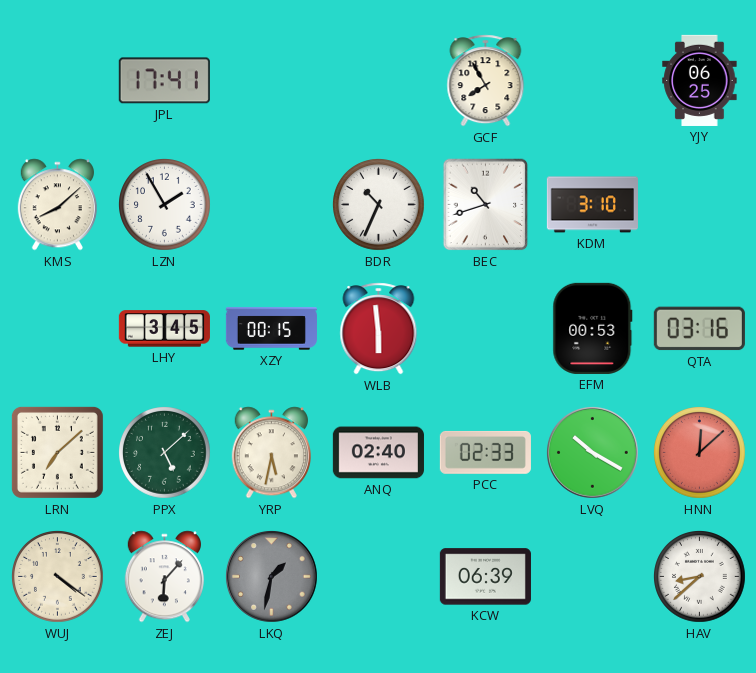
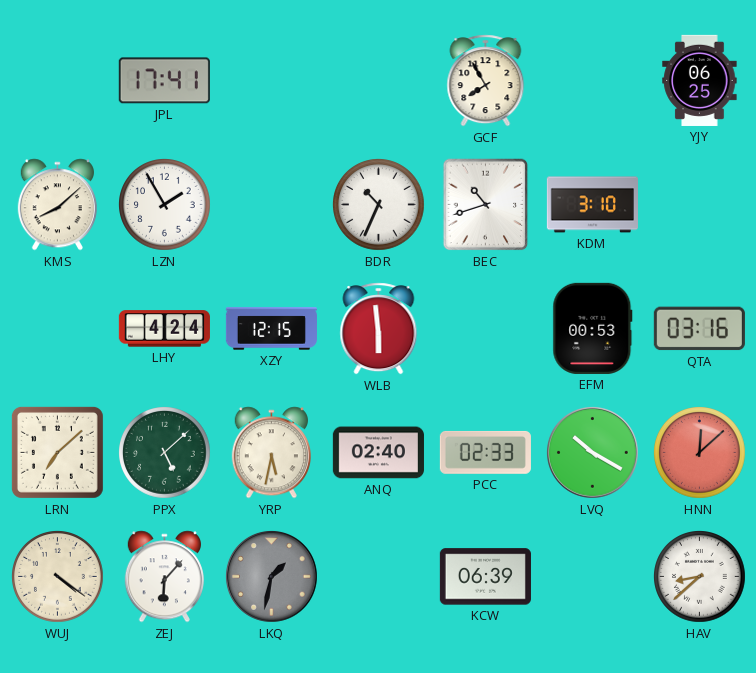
LHY: 3:45 -> 4:24 (164, 329)
XZY: 00:15 -> 12:15 (271, 329)
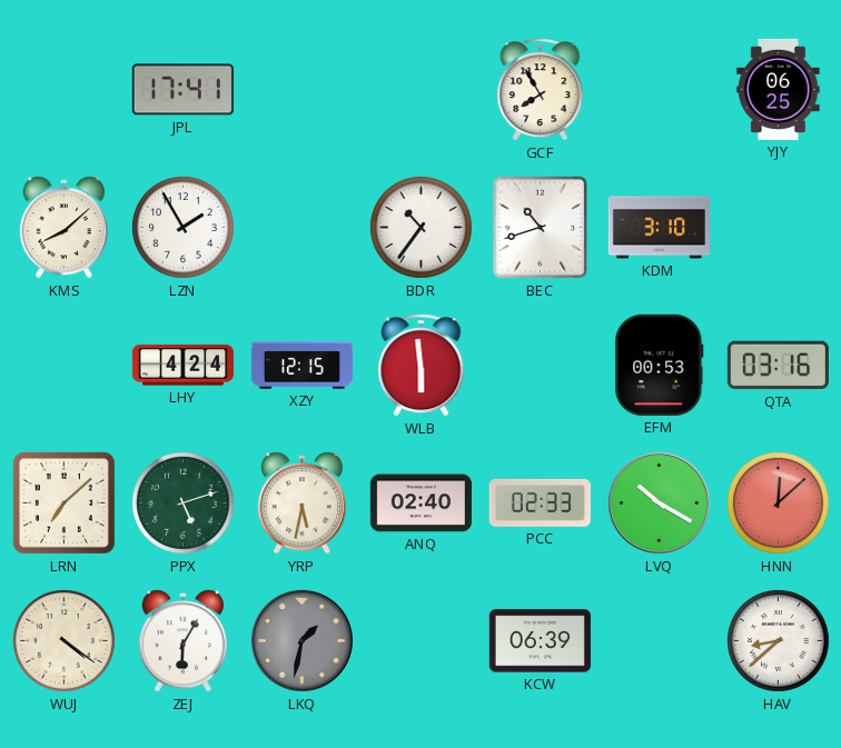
BDR: 10:34 -> 10:36 (422, 228)
PPX: 5:08 -> 5:12 (184, 503)
ZEJ: 6:07 -> 6:05 (182, 641)
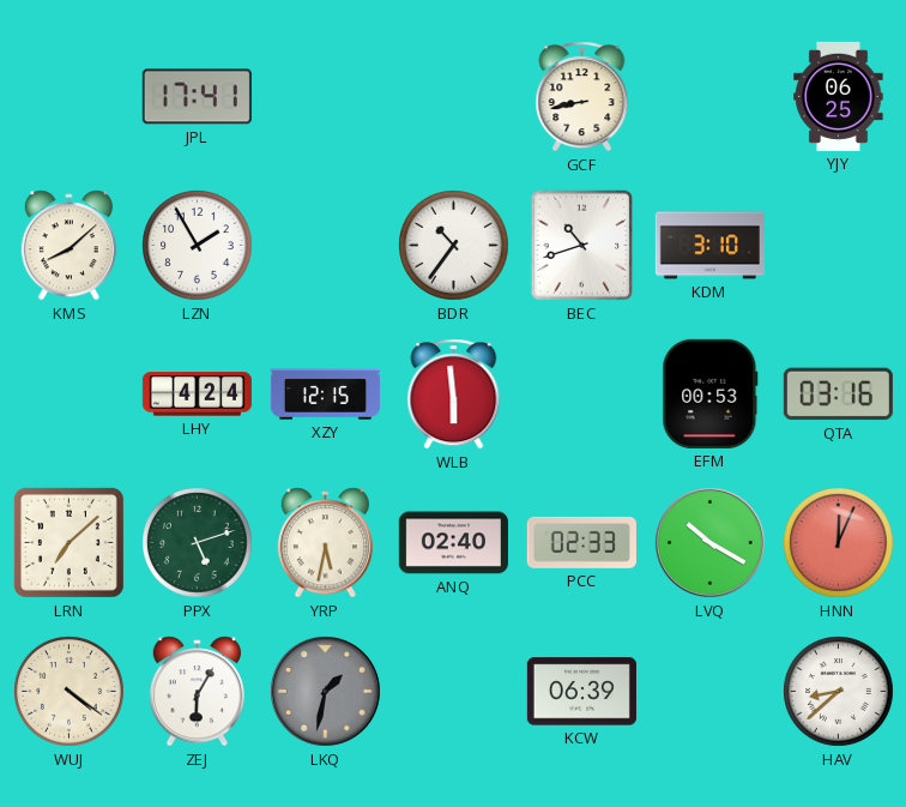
GCF: 7:55 -> 8:43 (582, 97)
HNN: 12:08 -> 12:04 (839, 543)
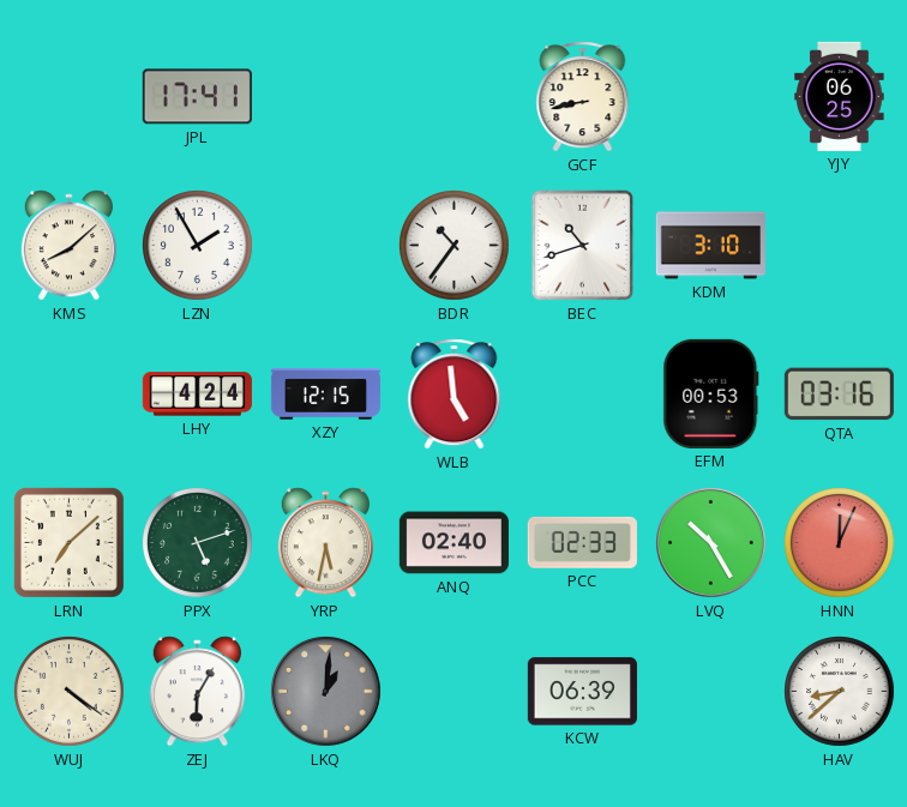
WLB: 5:59 -> 4:59 (455, 395)
LVQ: 10:20 -> 10:25 (710, 542)
LKQ: 1:32 -> 1:01 (325, 691)
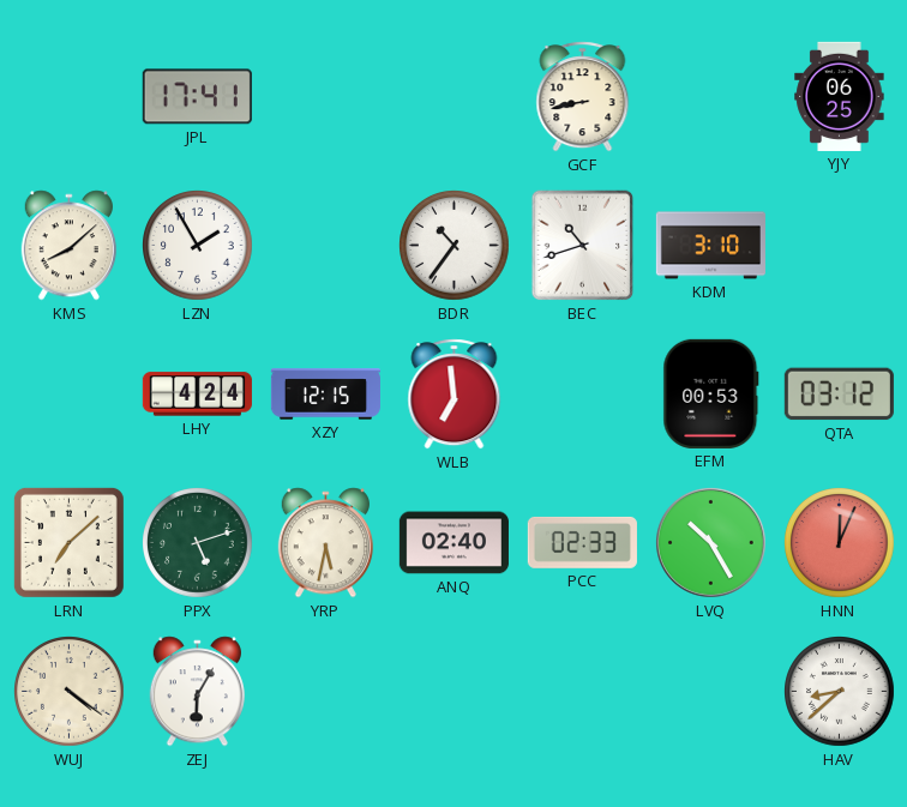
WLB: 4:59 -> 6:59 (455, 395)
QTA: 03:16 -> 03:12 (839, 395)
LKQ: 1:01 -> none (325, 691)
KCW: 06:39 -> none (582, 692)
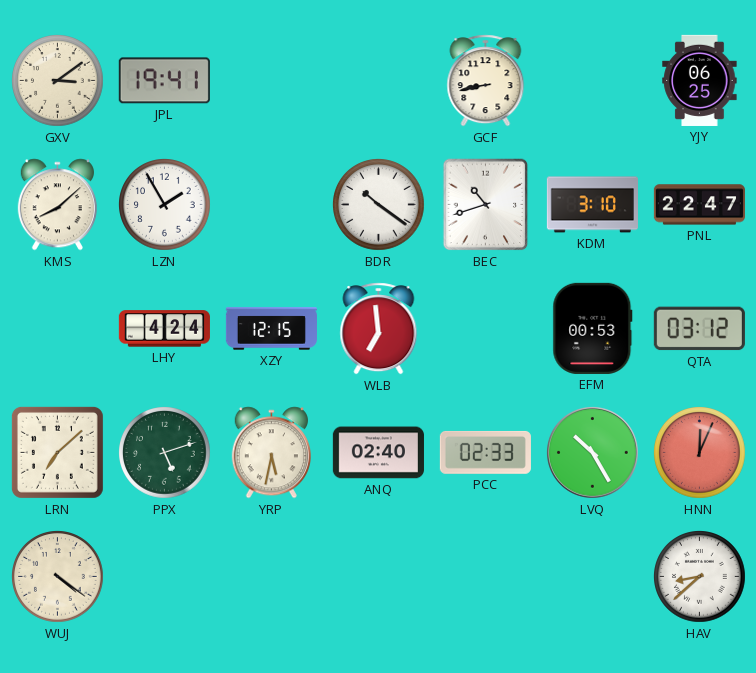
GXV: none -> 3:09 (58, 81)
JPL: 17:41 -> 19:41 (164, 81)
BDR: 10:36 -> 10:21 (379, 205)
PNL: none -> 22:47 (699, 205)
ZEJ: 6:05 -> none (197, 692)
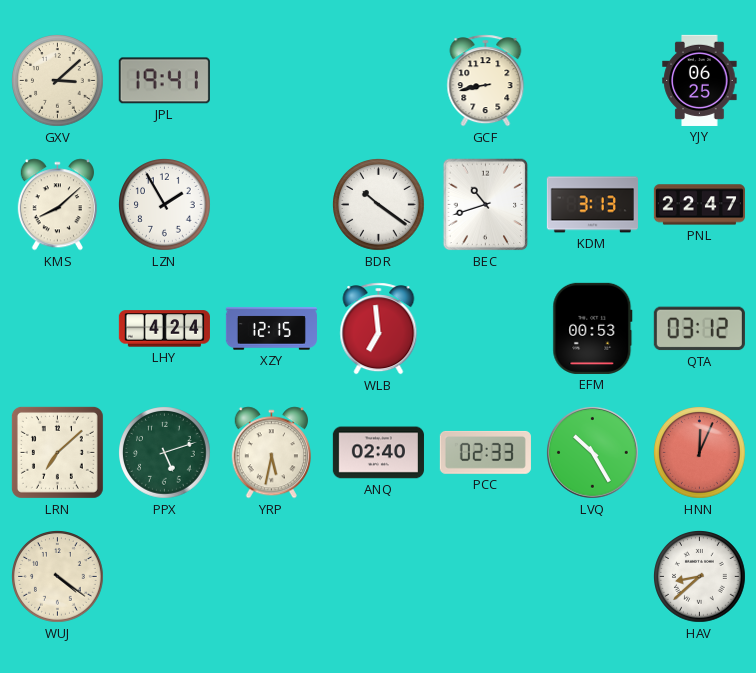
GXV: 3:09 -> 3:08 (58, 81)
KDM: 3:10 -> 3:13 (592, 205)
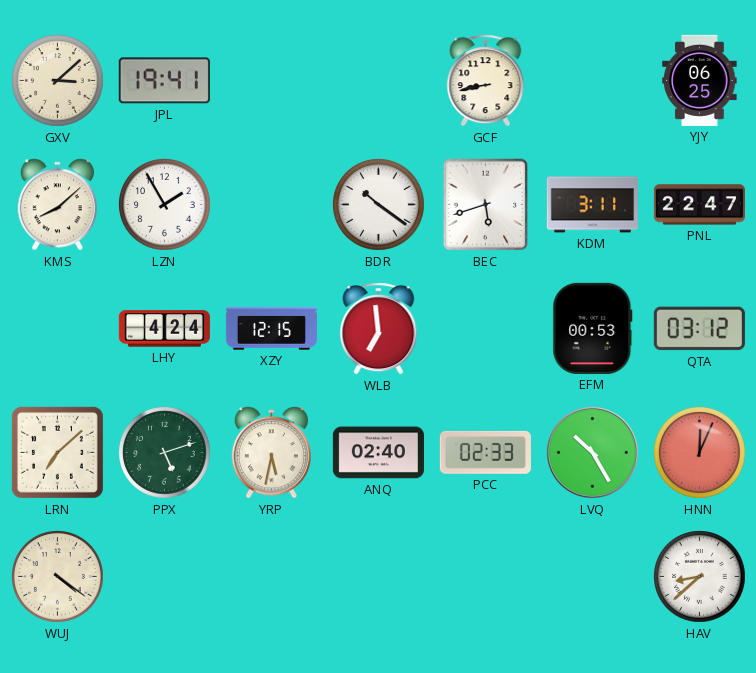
BEC: 10:42 -> 5:42 (486, 205)
KDM: 3:13 -> 3:11 (592, 205)
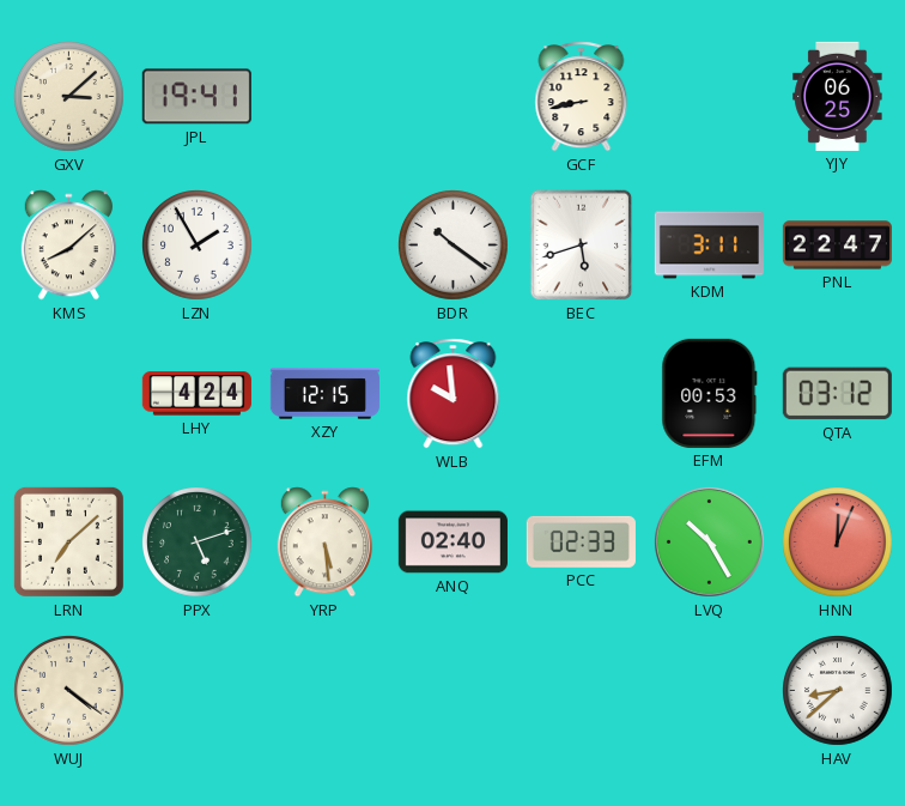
WLB: 6:59 -> 9:59 (454, 394)
YRP: 5:32 -> 5:29 (324, 543)
